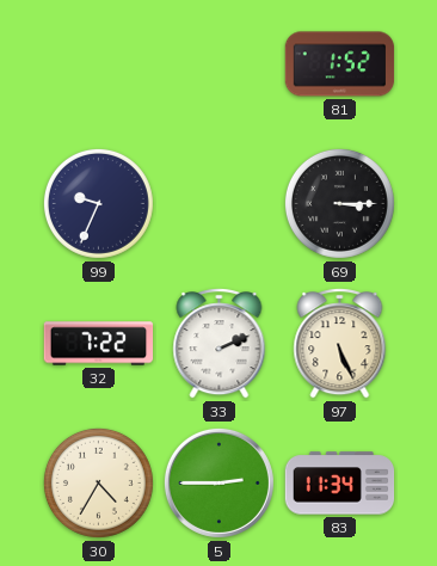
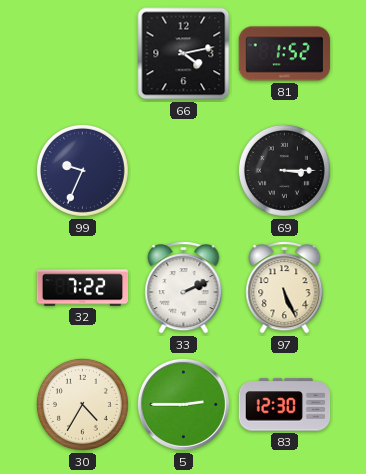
66: none -> 4:13 (184, 54)
83: 11:34 -> 12:30 (285, 405)
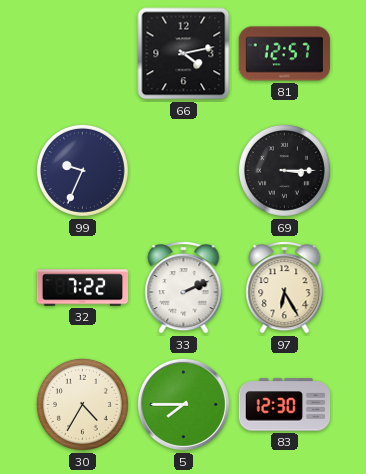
81: 1:52 -> 12:57 (285, 54)
97: 5:26 -> 6:25 (285, 288)
5: 2:45 -> 7:45 (183, 404)
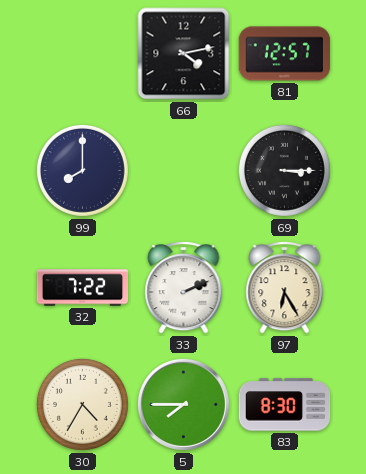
99: 9:34 -> 8:00 (82, 170)
83: 12:30 -> 8:30 (285, 405)
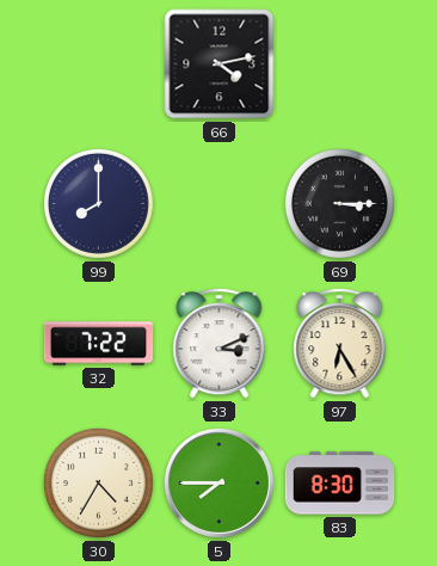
81: 12:57 -> none (285, 54)
33: 2:11 -> 3:11 (220, 344)
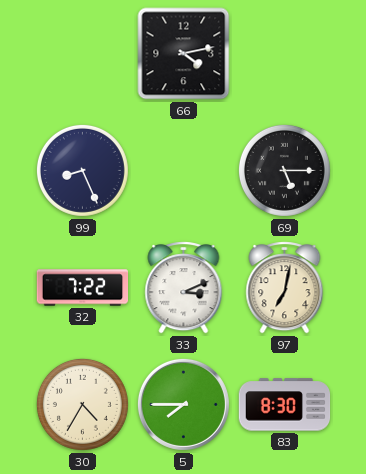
99: 8:00 -> 8:26 (82, 170)
69: 3:15 -> 5:15 (284, 170)
97: 6:25 -> 7:02 (285, 288)
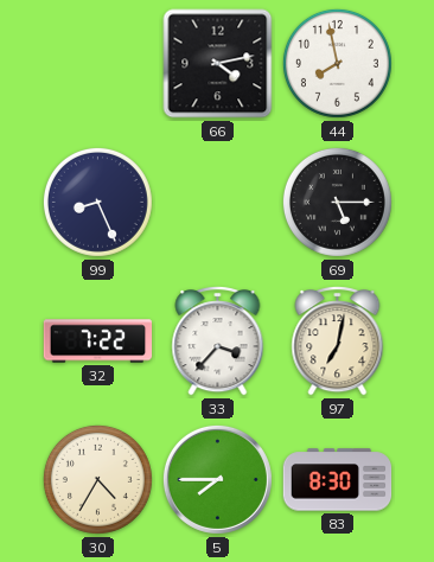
44: none -> 7:58 (337, 63)
33: 3:11 -> 3:37 (218, 341)
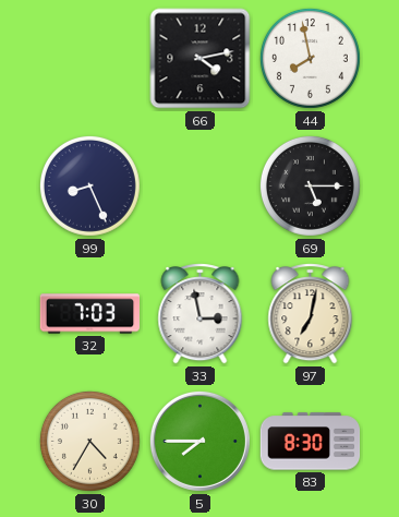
32: 7:22 -> 7:03 (90, 314)
33: 3:37 -> 2:58 (201, 314)
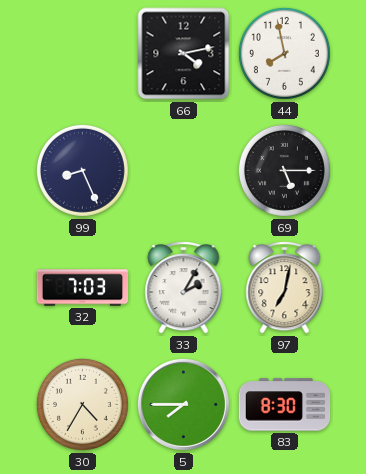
33: 2:58 -> 2:05 (184, 288)
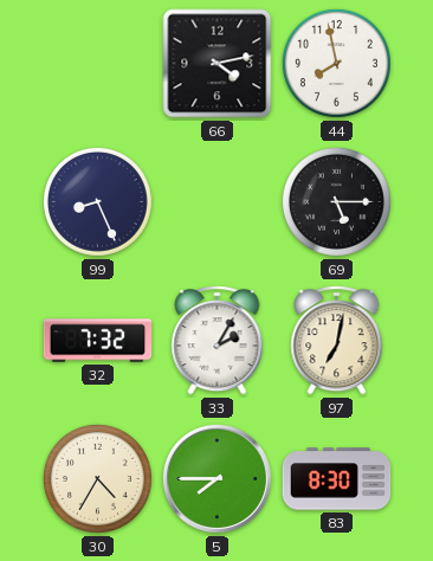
32: 7:03 -> 7:32 (98, 341)
